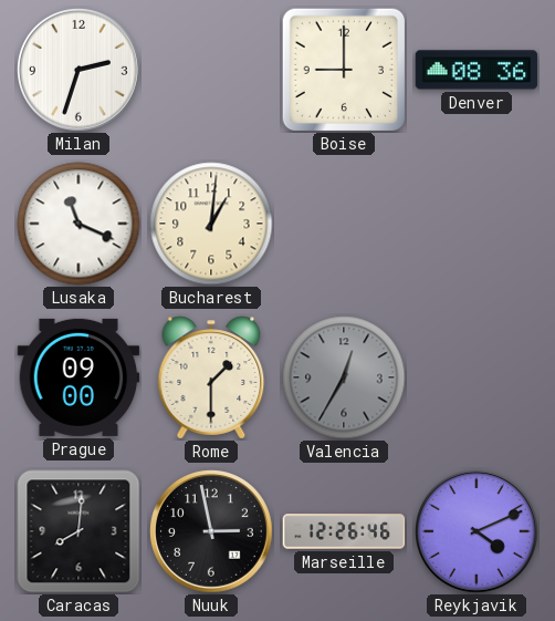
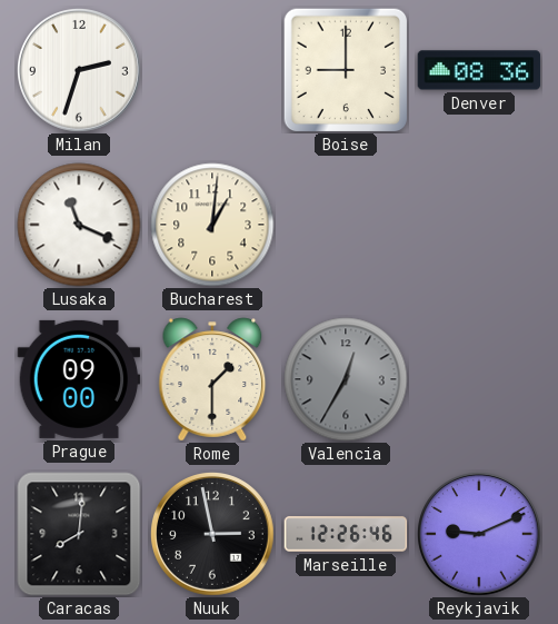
Reykjavik: 4:11 -> 9:11 (480, 535)
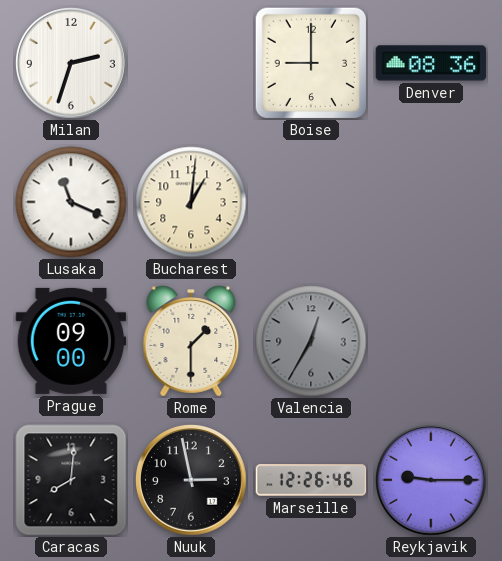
Reykjavik: 9:11 -> 9:15 (432, 481)
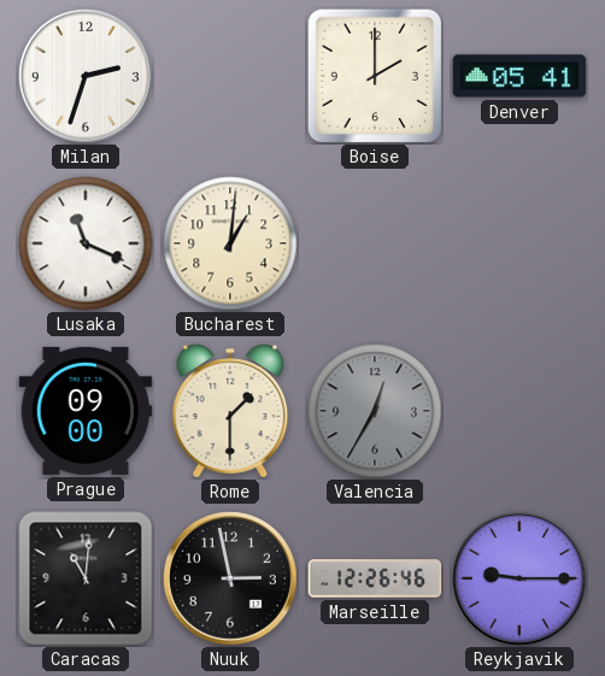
Boise: 9:00 -> 2:00 (375, 76)
Denver: 08:36 -> 05:41 (519, 76)
Caracas: 8:01 -> 11:01 (86, 578)
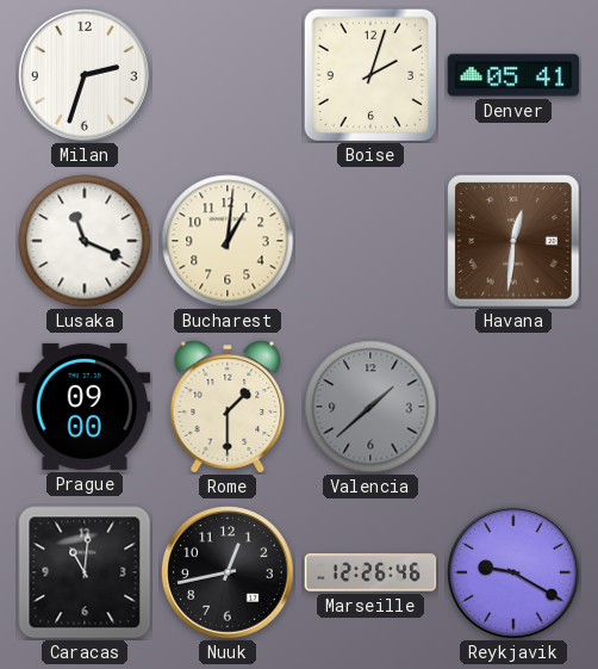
Boise: 2:00 -> 2:03 (370, 75)
Havana: none -> 12:31 (513, 241)
Valencia: 12:35 -> 1:38 (370, 407)
Nuuk: 2:58 -> 12:43 (229, 574)
Reykjavik: 9:15 -> 9:20 (515, 574)
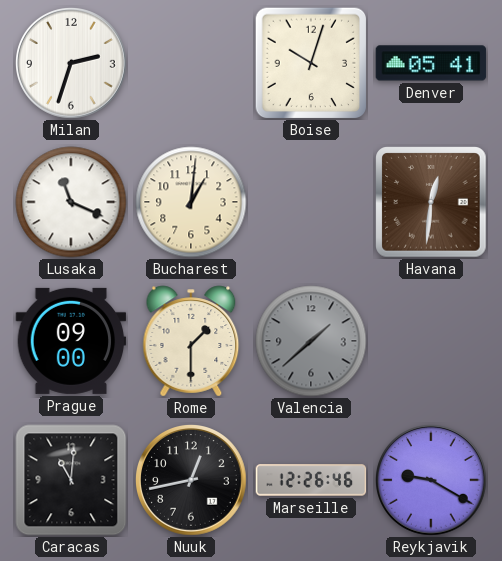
Boise: 2:03 -> 10:03 (311, 63)
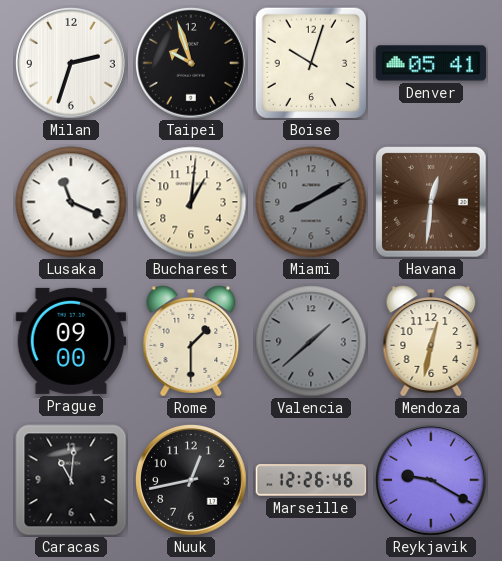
Taipei: none -> 9:57 (192, 64)
Miami: none -> 8:10 (311, 202)
Mendoza: none -> 12:32 (431, 341)
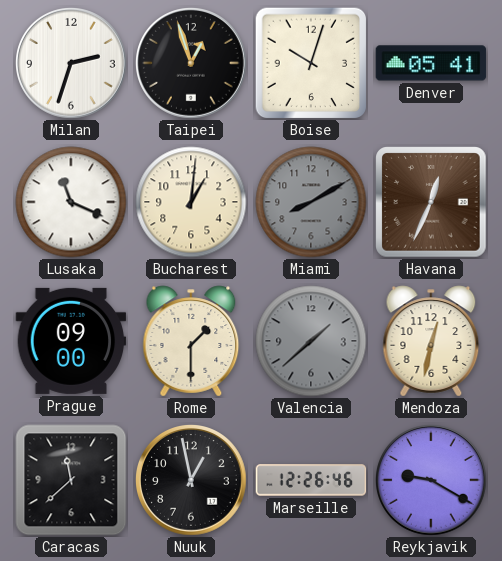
Taipei: 9:57 -> 12:57 (192, 64)
Havana: 12:31 -> 12:34 (431, 202)
Caracas: 11:01 -> 11:38 (71, 480)
Nuuk: 12:43 -> 12:58 (192, 481)
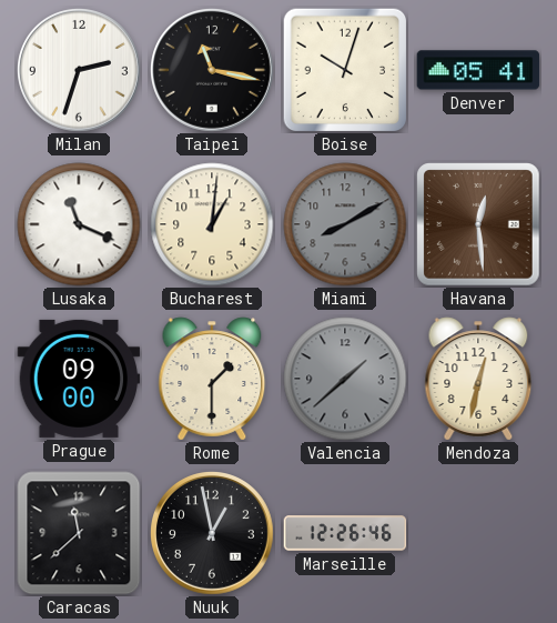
Taipei: 12:57 -> 11:17 (213, 71)
Havana: 12:34 -> 12:29 (478, 224)
Reykjavik: 9:20 -> none (432, 481)
